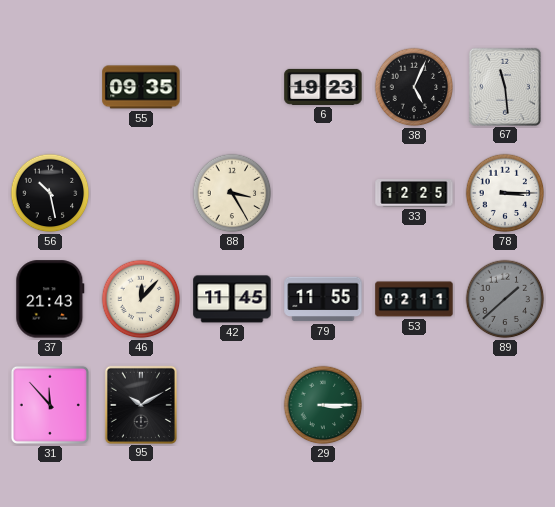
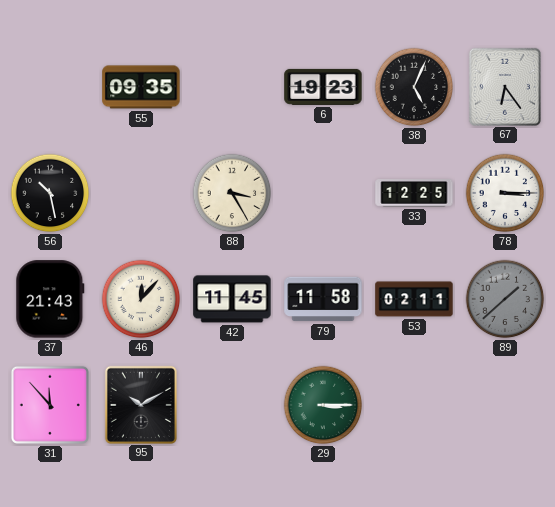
67: 11:29 -> 6:24 (505, 86)
79: 11:55 -> 11:58 (323, 299)
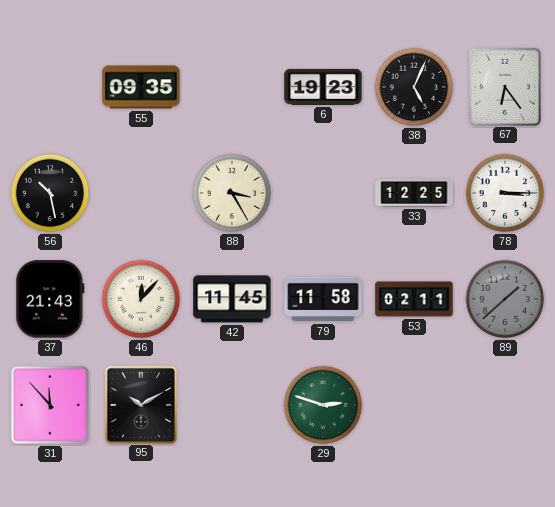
29: 3:15 -> 2:48 (323, 405)
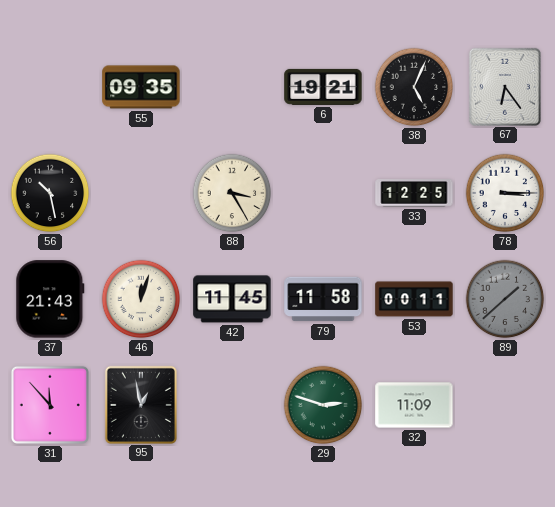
6: 19:23 -> 19:21 (323, 87)
46: 12:07 -> 12:03 (141, 299)
53: 02:11 -> 00:11 (414, 299)
95: 10:10 -> 12:58 (141, 404)
32: none -> 11:09 (414, 405)
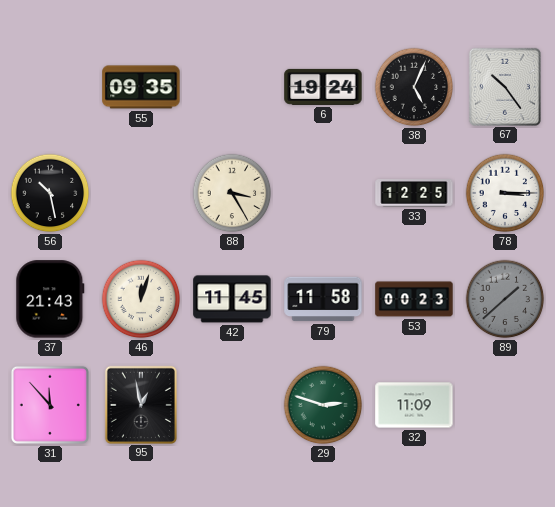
6: 19:21 -> 19:24 (323, 87)
67: 6:24 -> 10:24 (505, 86)
53: 00:11 -> 00:23 (414, 299)
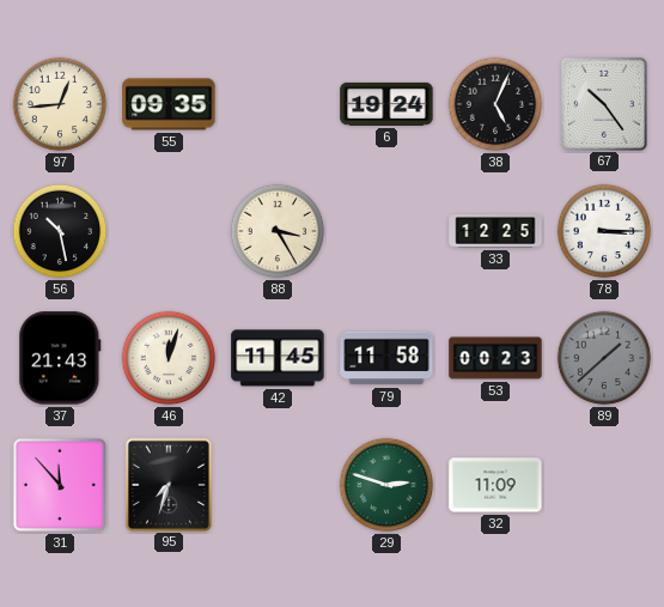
97: none -> 12:44 (60, 104)
95: 12:58 -> 7:33 (169, 484)
